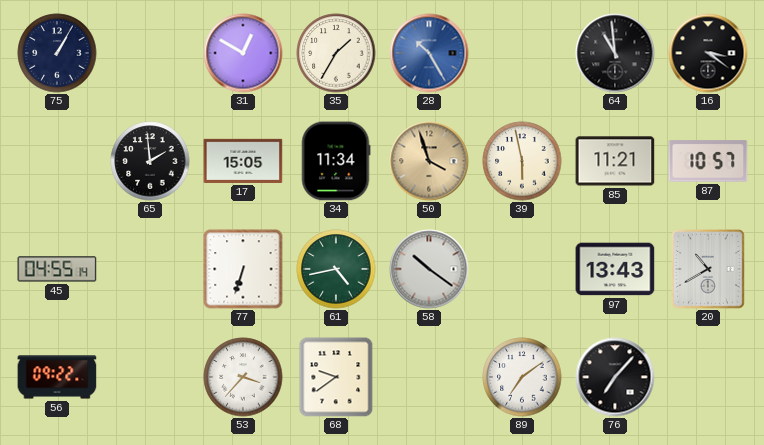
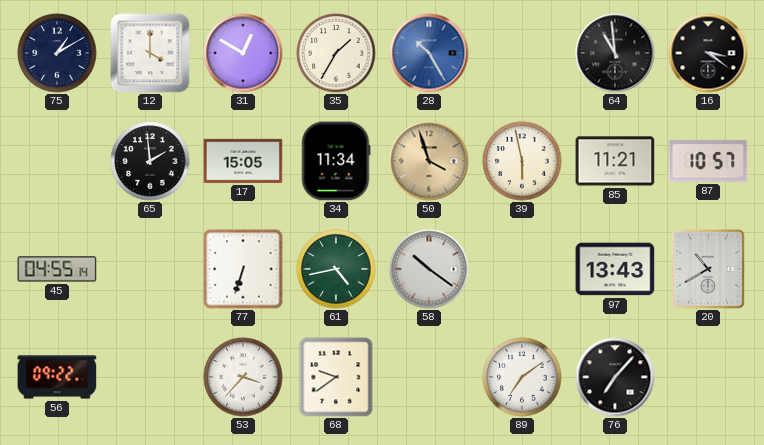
75: 1:05 -> 1:10 (57, 53)
12: none -> 4:00 (150, 53)
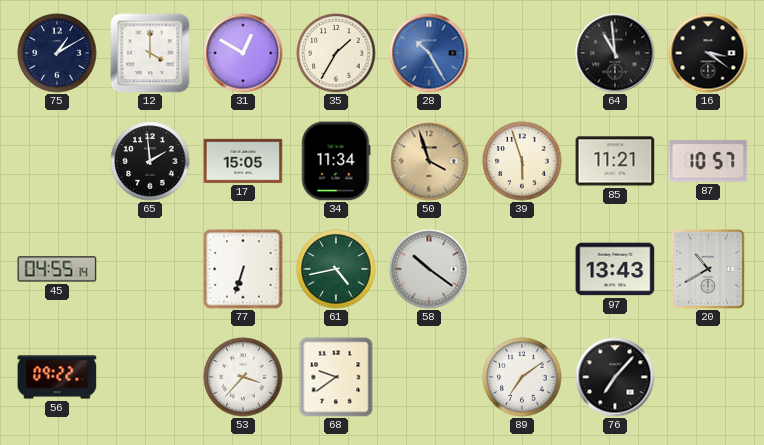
39: 5:58 -> 5:57 (522, 161)
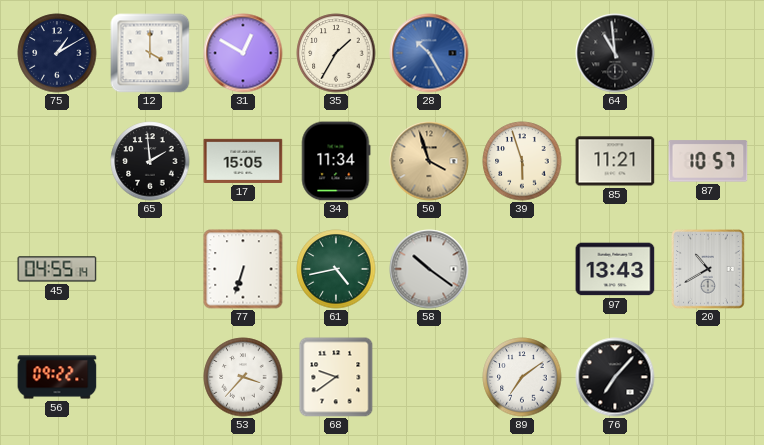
16: 3:21 -> none (708, 53)
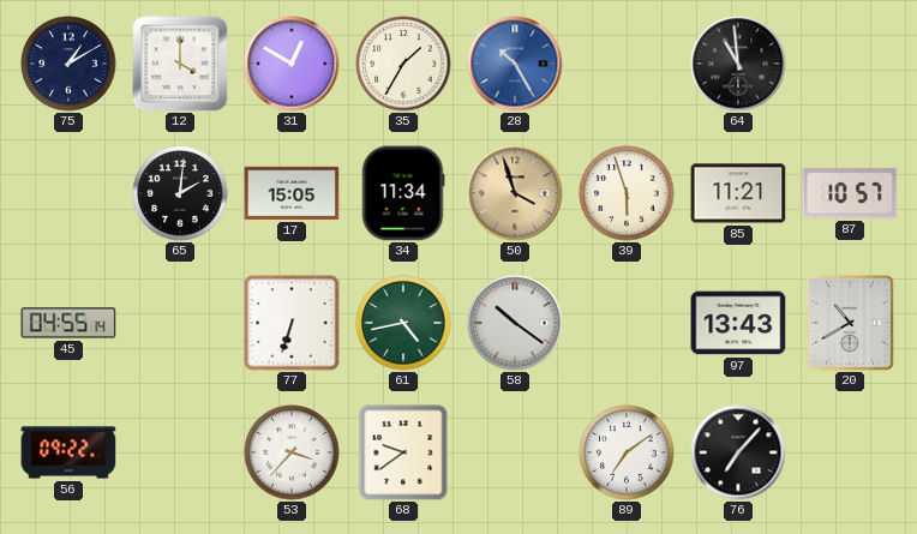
65: 1:59 -> 2:01 (180, 193)
